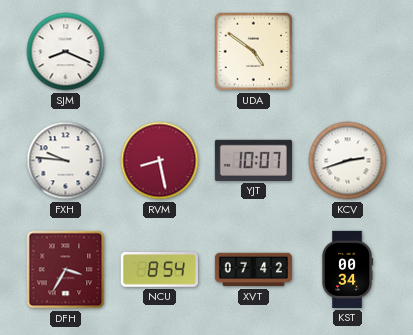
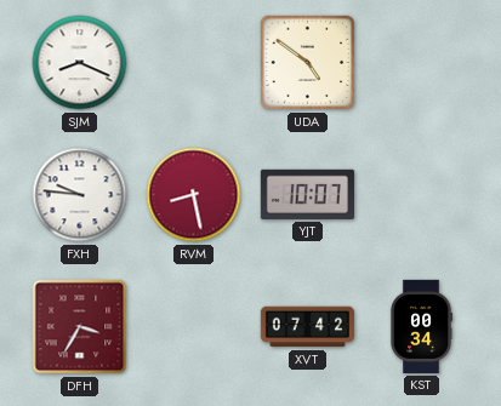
KCV: 2:42 -> none (348, 161)
NCU: 8:54 -> none (159, 270)
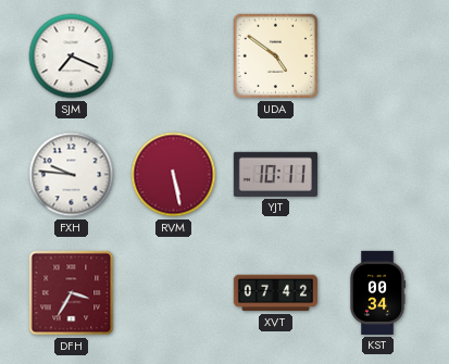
SJM: 8:19 -> 7:19 (72, 57)
RVM: 8:28 -> 5:28 (174, 175)
YJT: 10:07 -> 10:11 (275, 174)
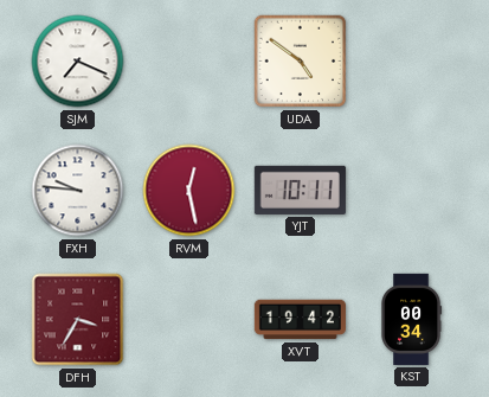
RVM: 5:28 -> 12:28 (189, 191)
XVT: 07:42 -> 19:42 (300, 320)
